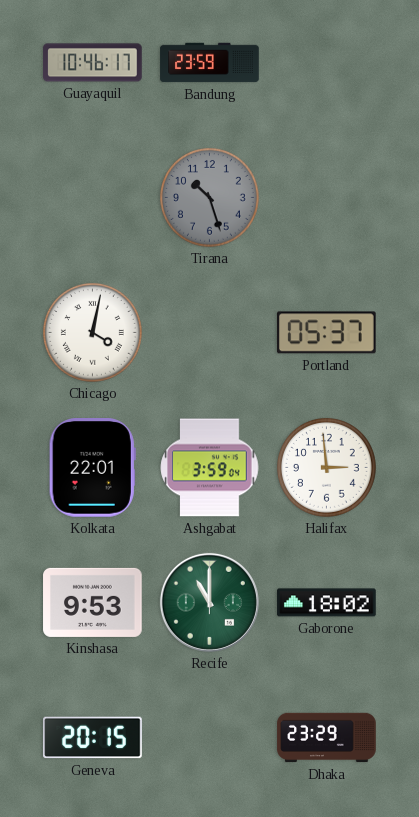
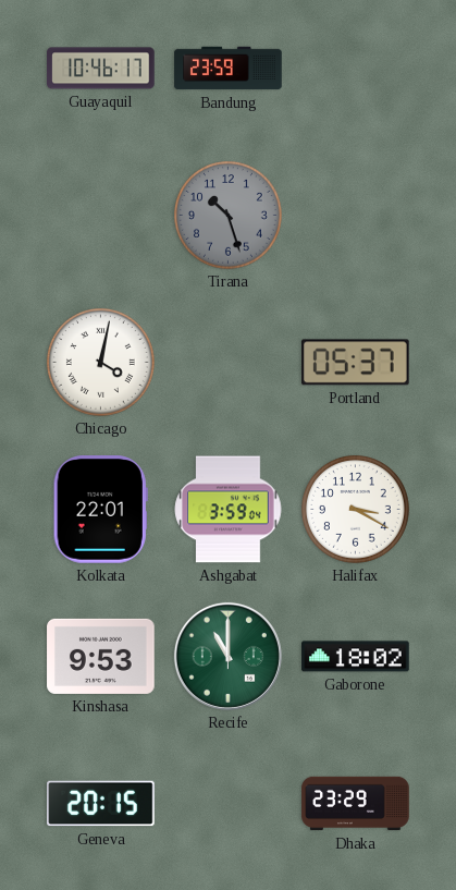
Halifax: 2:59 -> 3:20 (355, 509)
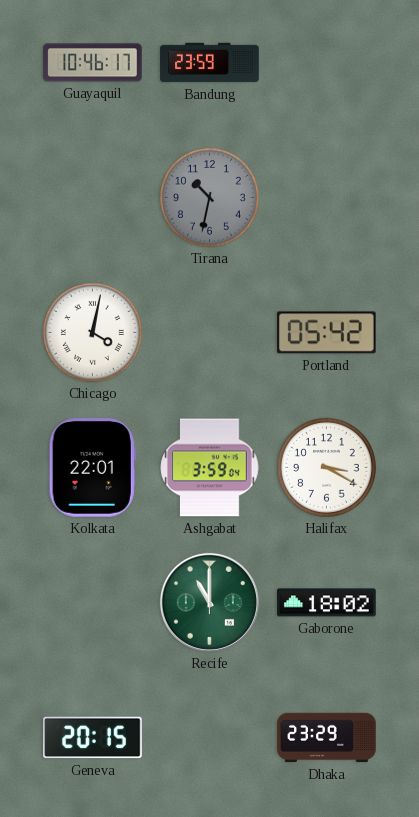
Tirana: 10:27 -> 10:32 (209, 197)
Portland: 05:37 -> 05:42 (327, 333)
Kinshasa: 9:53 -> none (101, 656)
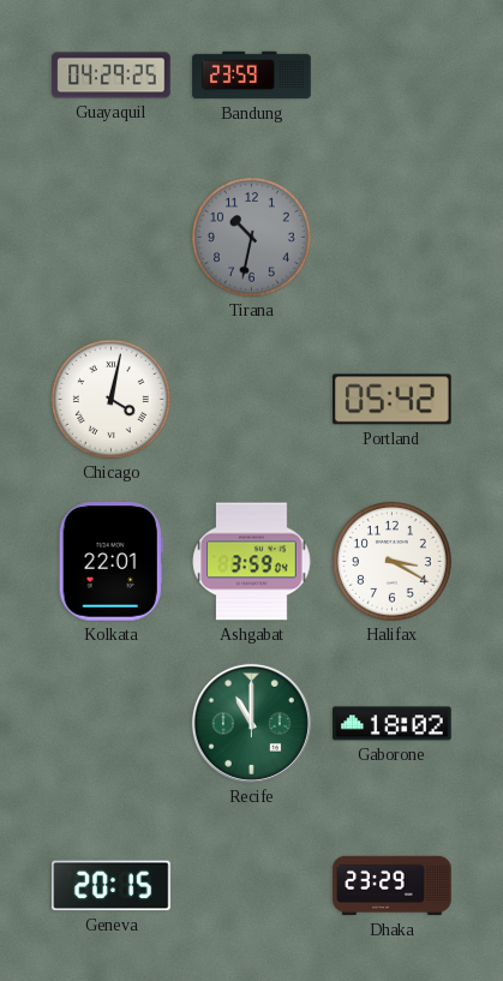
Guayaquil: 10:46 -> 04:29 (112, 76)
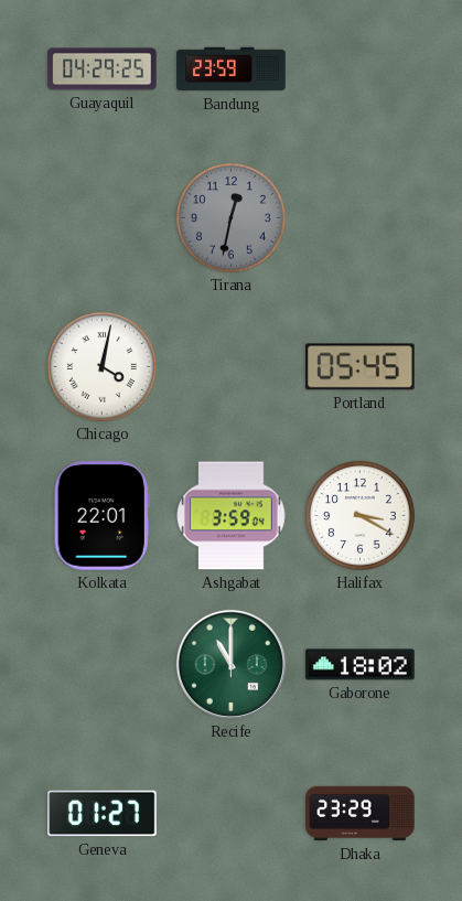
Tirana: 10:32 -> 12:32 (230, 217)
Portland: 05:42 -> 05:45 (361, 367)
Geneva: 20:15 -> 01:27 (103, 814)
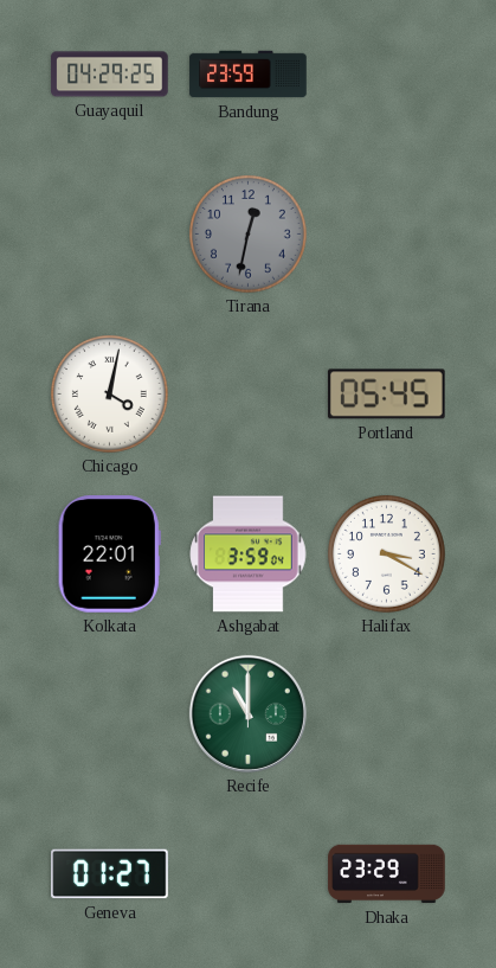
Gaborone: 18:02 -> none (361, 665)
